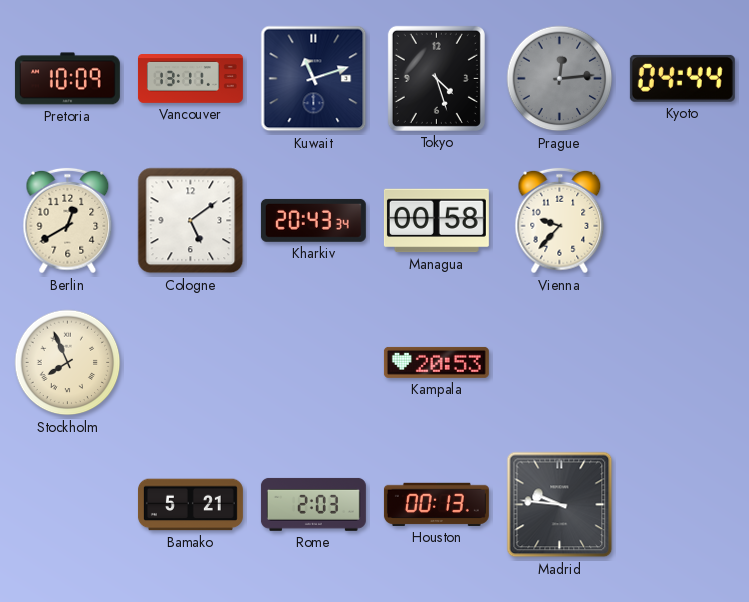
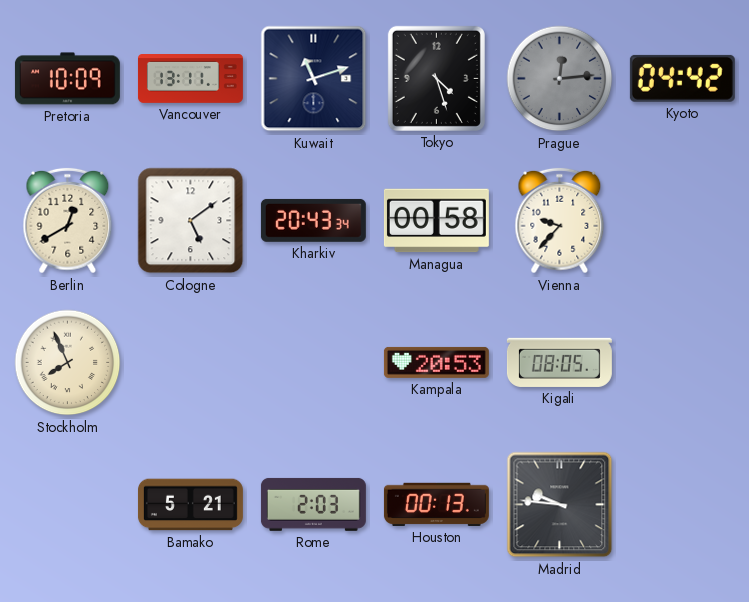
Kyoto: 04:44 -> 04:42 (682, 78)
Kigali: none -> 08:05 (559, 362)
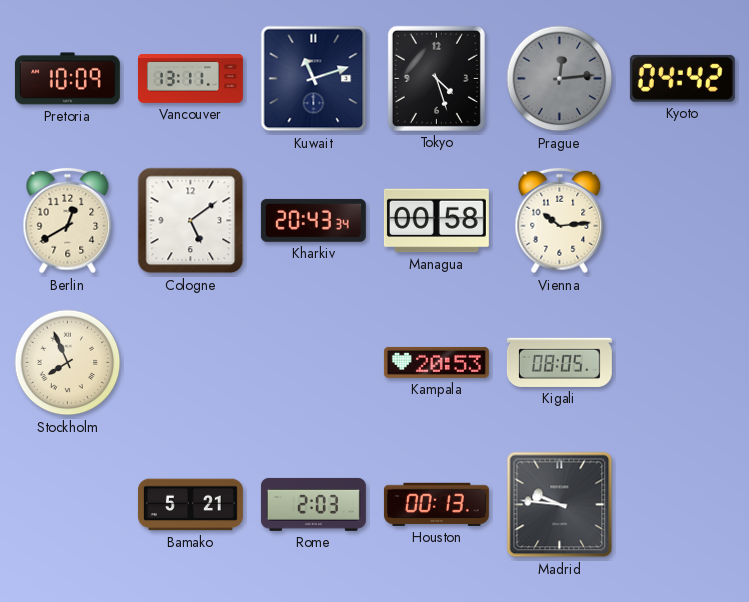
Vienna: 9:37 -> 10:14 (560, 221)
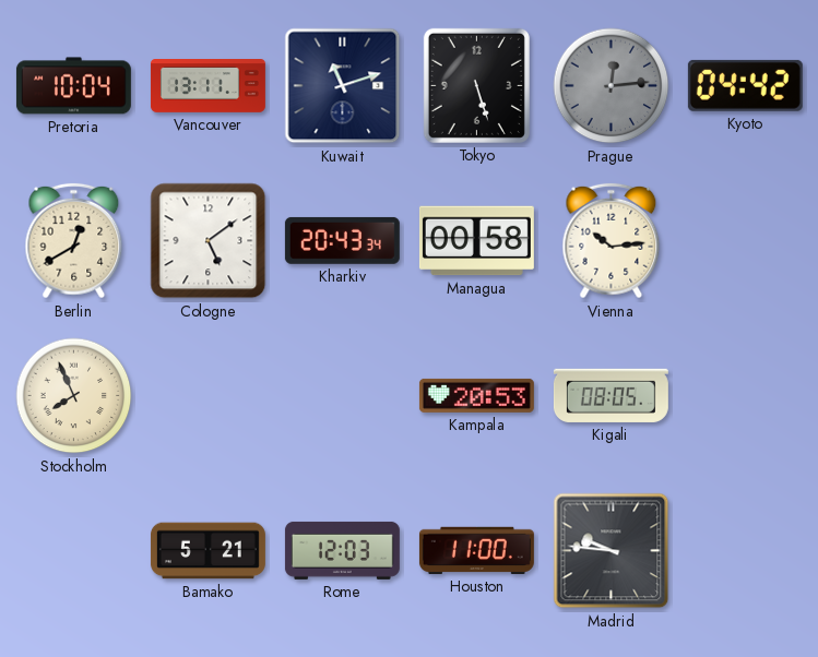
Pretoria: 10:09 -> 10:04 (73, 86)
Tokyo: 4:27 -> 5:27 (476, 85)
Rome: 2:03 -> 12:03 (342, 550)
Houston: 00:13 -> 11:00 (476, 550)
